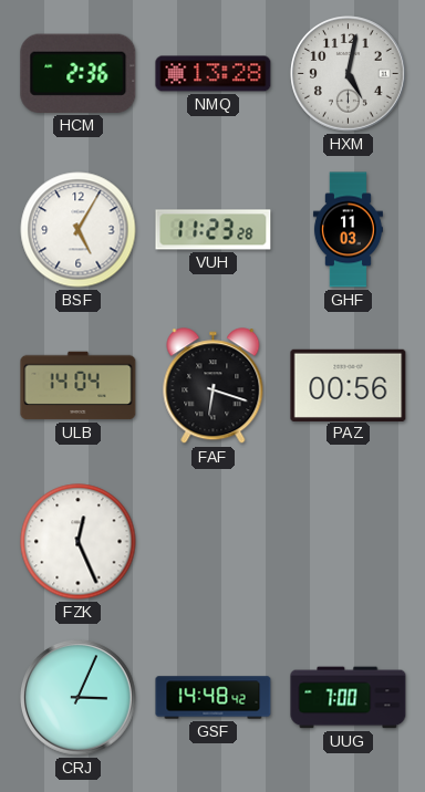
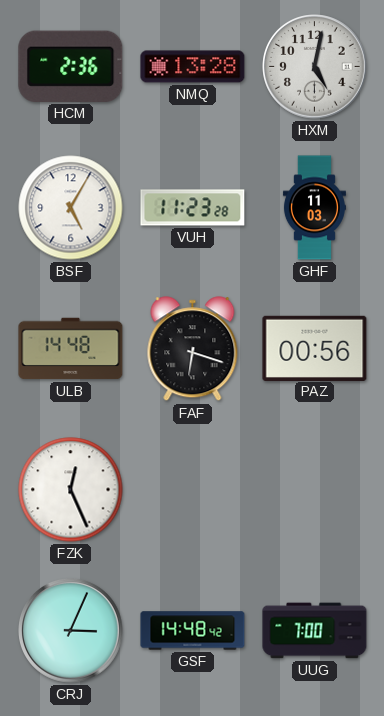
ULB: 14:04 -> 14:48 (71, 349)
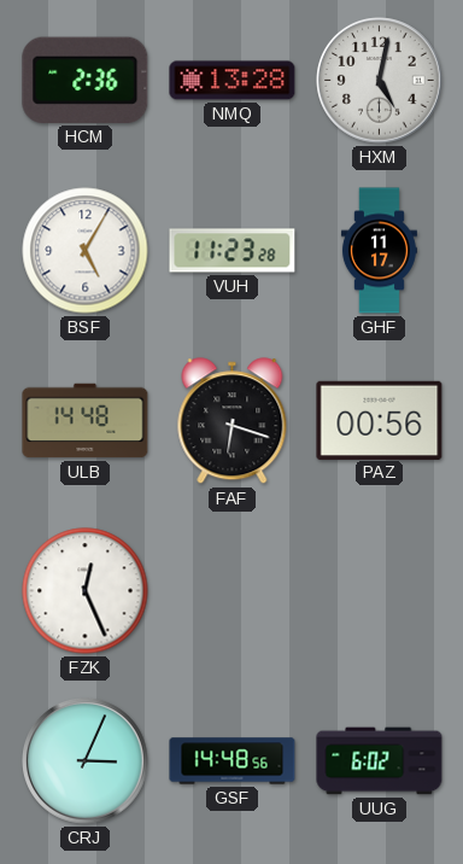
GHF: 11:03 -> 11:17 (379, 251)
GSF: 14:48:42 -> 14:48:56 (233, 761)
UUG: 7:00 -> 6:02 (380, 761)
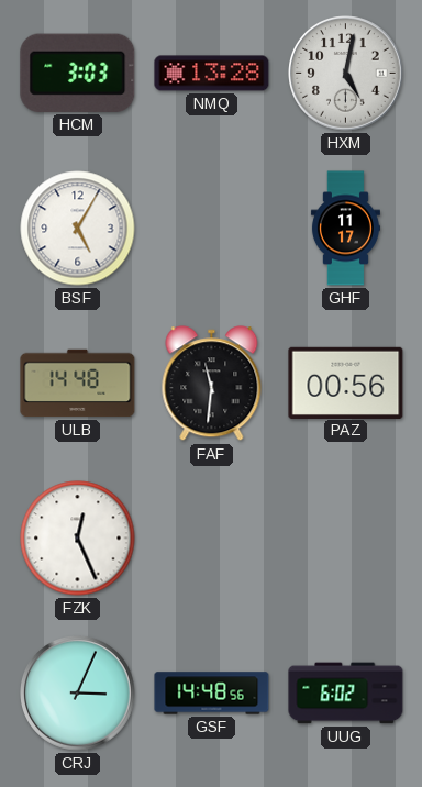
HCM: 2:36 -> 3:03 (78, 73)
VUH: 11:23 -> none (233, 251)
FAF: 6:18 -> 11:31 (212, 384)
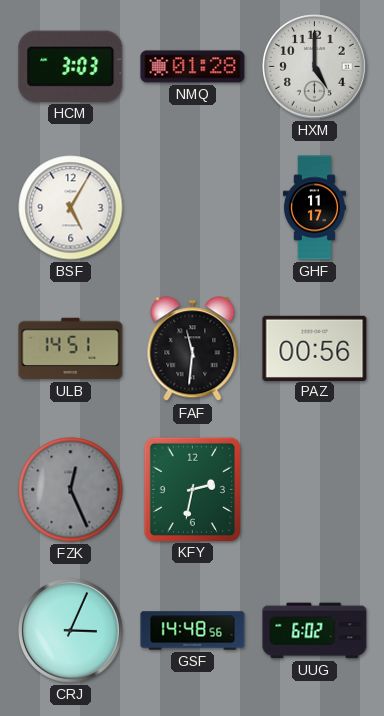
NMQ: 13:28 -> 01:28 (193, 67)
HXM: 5:02 -> 5:00 (315, 67)
ULB: 14:48 -> 14:51 (71, 349)
FZK dial: white -> grey (71, 490)
KFY: none -> 2:32 (192, 489)
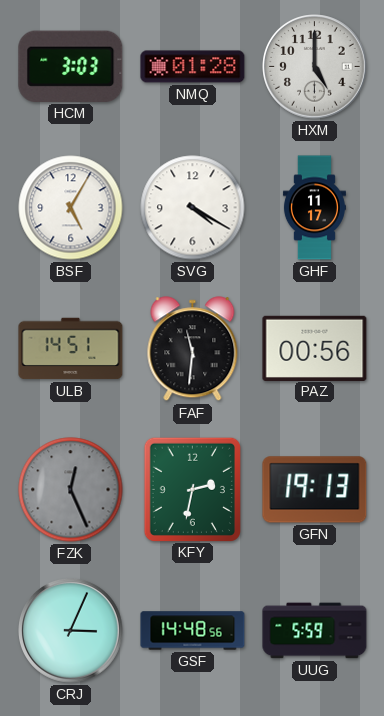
SVG: none -> 4:20 (193, 208)
GFN: none -> 19:13 (315, 490)
UUG: 6:02 -> 5:59 (315, 631)
